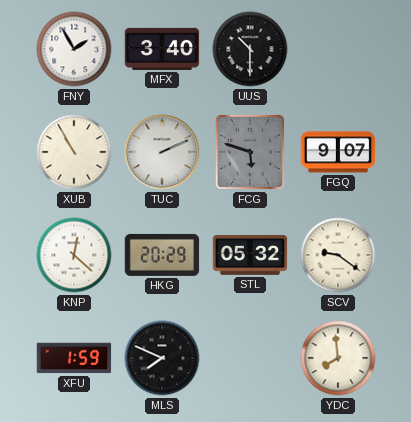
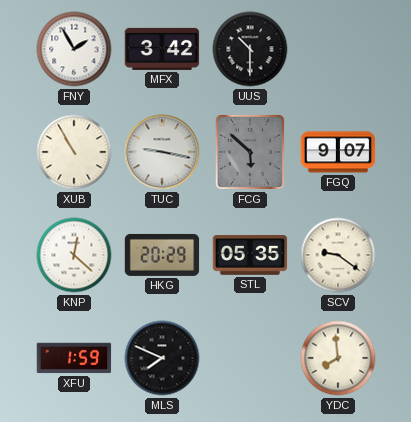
MFX: 3:40 -> 3:42 (162, 49)
TUC: 2:11 -> 9:17 (162, 152)
FCG: 5:48 -> 5:52 (250, 152)
STL: 05:32 -> 05:35 (250, 256)
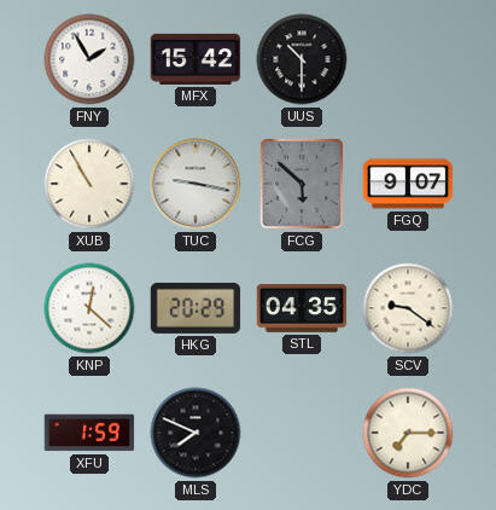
MFX: 3:42 -> 15:42 (196, 59)
STL: 05:35 -> 04:35 (302, 309)
YDC: 7:59 -> 7:15 (408, 433)
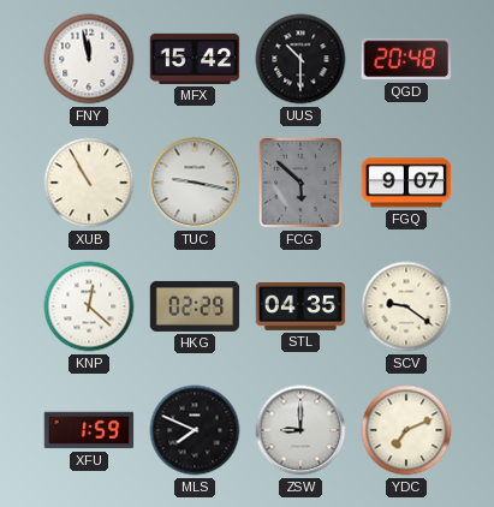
FNY: 1:55 -> 11:58 (89, 59)
QGD: none -> 20:48 (406, 59)
HKG: 20:29 -> 02:29 (195, 306)
ZSW: none -> 9:00 (300, 430)
YDC: 7:15 -> 7:11 (406, 430)
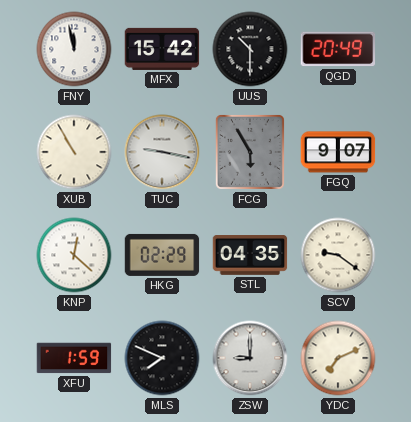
QGD: 20:48 -> 20:49 (338, 49)
FCG: 5:52 -> 5:55 (250, 152)
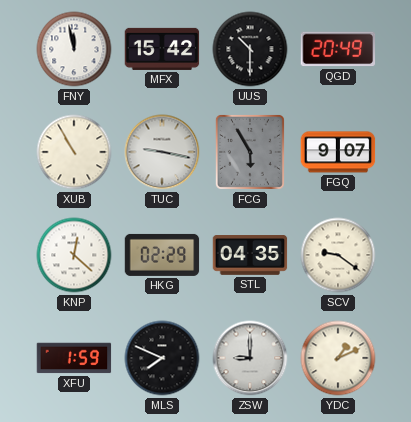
YDC: 7:11 -> 1:11 (338, 358)
